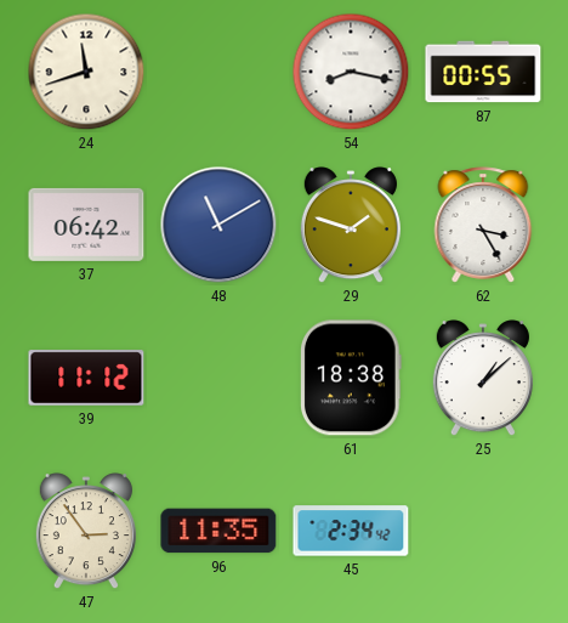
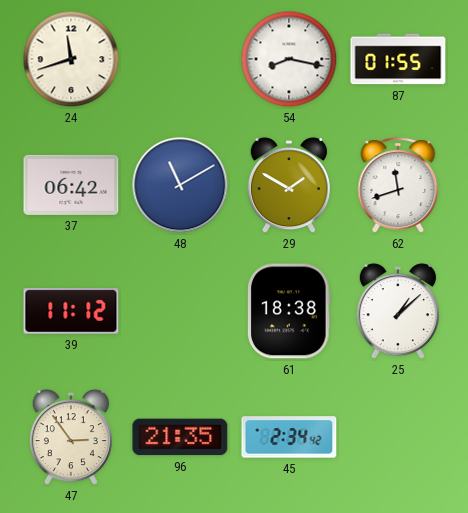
87: 00:55 -> 01:55 (398, 59)
29: 1:48 -> 1:50 (289, 186)
62: 3:25 -> 11:42 (398, 185)
96: 11:35 -> 21:35 (180, 437)
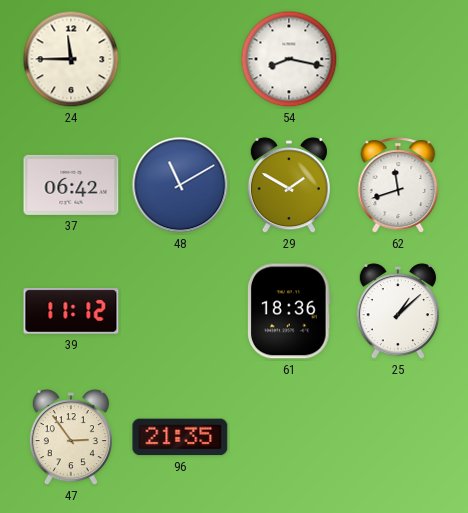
24: 11:42 -> 11:45 (71, 59)
87: 01:55 -> none (398, 59)
61: 18:38 -> 18:36 (290, 311)
45: 2:34 -> none (289, 437)
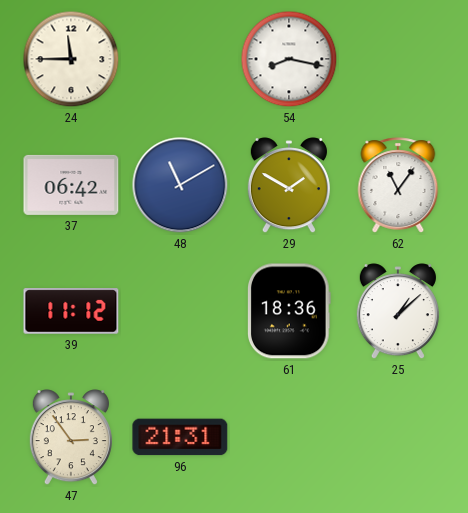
62: 11:42 -> 11:06 (398, 185)
96: 21:35 -> 21:31 (180, 437)
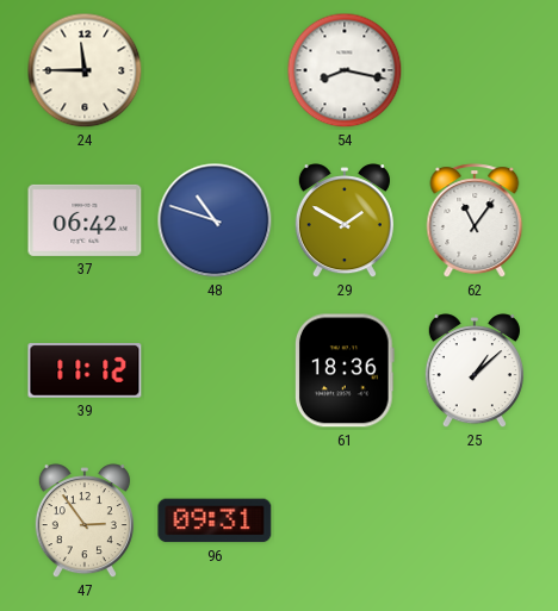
48: 11:10 -> 10:48 (215, 220)
96: 21:31 -> 09:31 (215, 520)
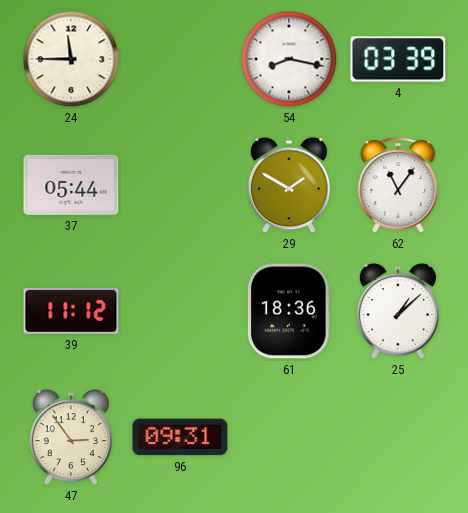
4: none -> 03:39 (398, 59)
37: 06:42 -> 05:44 (71, 185)
48: 10:48 -> none (215, 220)
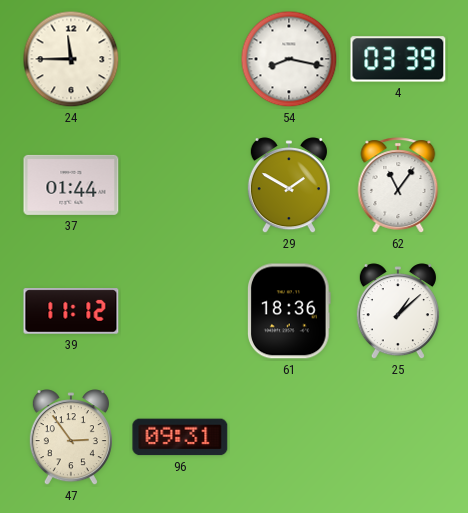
37: 05:44 -> 01:44 (71, 185)
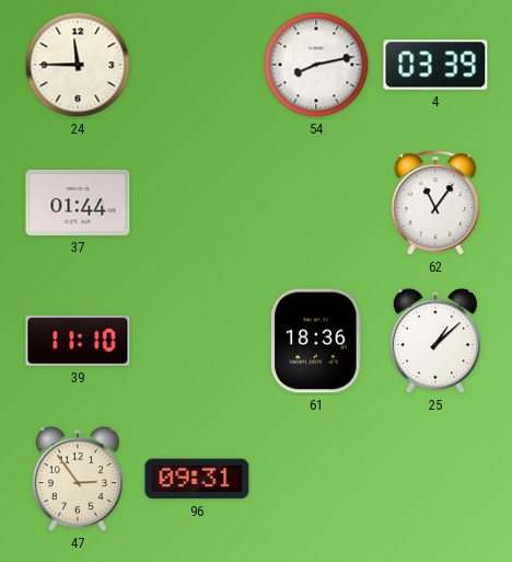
54: 8:17 -> 8:13 (316, 65)
29: 1:50 -> none (289, 186)
39: 11:12 -> 11:10 (78, 341)
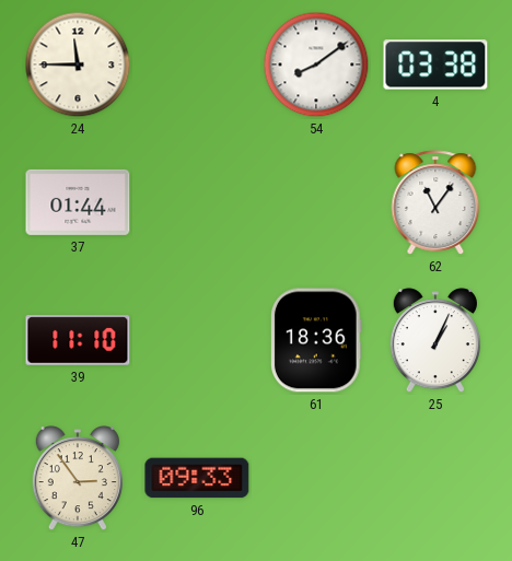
54: 8:13 -> 8:09 (316, 65)
4: 03:39 -> 03:38 (435, 65)
25: 1:08 -> 1:04 (435, 341)
96: 09:31 -> 09:33 (197, 478)
